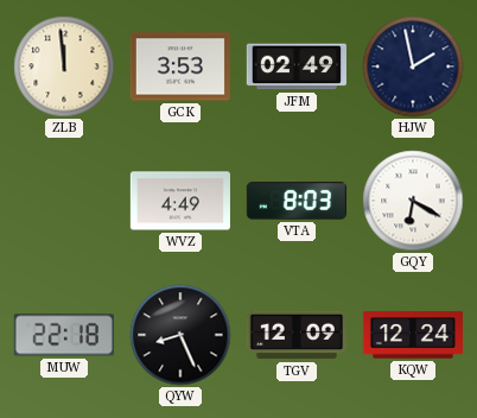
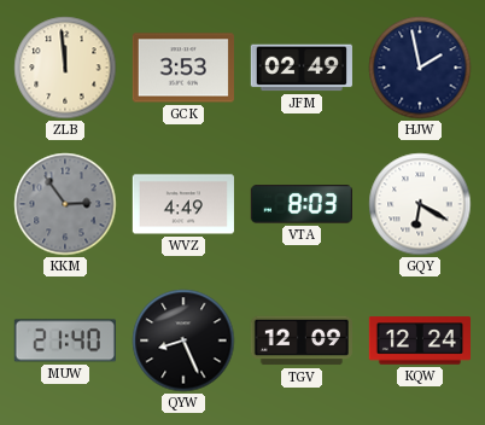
KKM: none -> 2:54 (65, 204)
MUW: 22:18 -> 21:40 (65, 340)
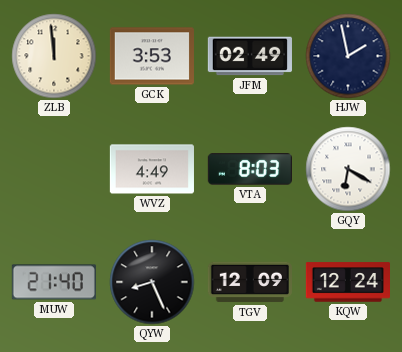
KKM: 2:54 -> none (65, 204)
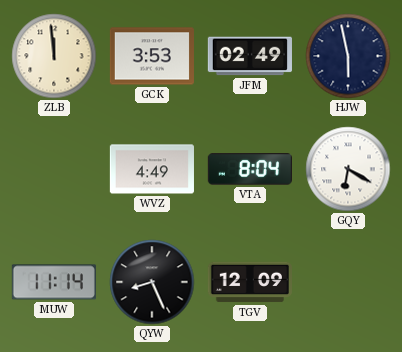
HJW: 1:58 -> 5:58 (348, 56)
VTA: 8:03 -> 8:04 (250, 169)
MUW: 21:40 -> 11:14 (54, 282)
KQW: 12:24 -> none (347, 282)
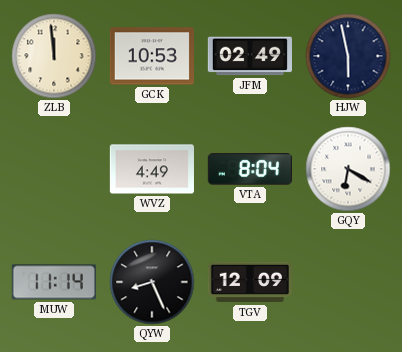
GCK: 3:53 -> 10:53 (152, 56)
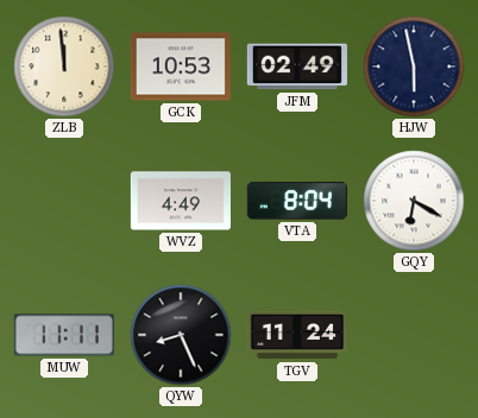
MUW: 11:14 -> 11:11 (64, 335)
TGV: 12:09 -> 11:24 (297, 335)
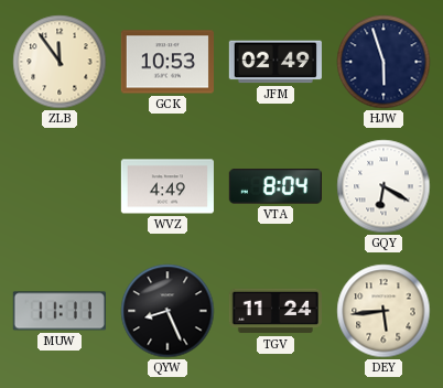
ZLB: 11:59 -> 11:54 (60, 62)
HJW: 5:58 -> 5:57 (383, 62)
DEY: none -> 5:44 (383, 311)
